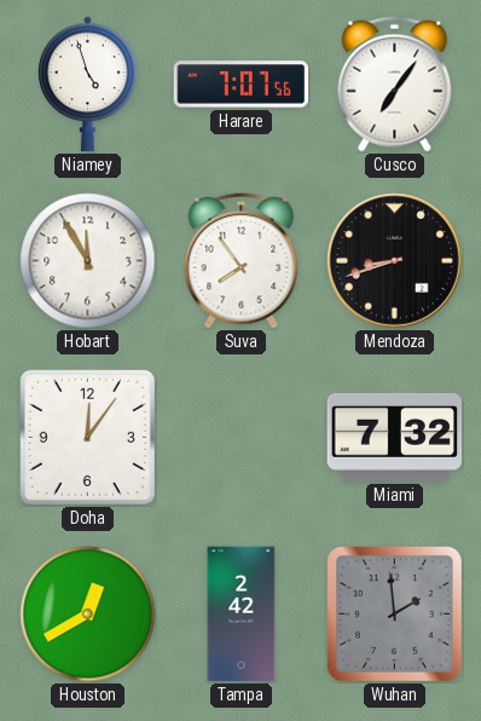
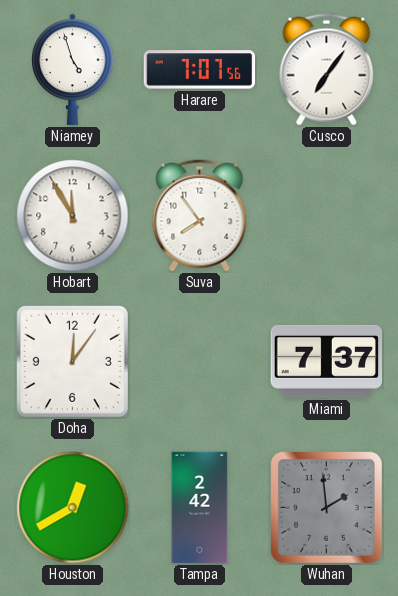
Mendoza: 8:42 -> none (395, 261)
Miami: 7:32 -> 7:37 (326, 361)
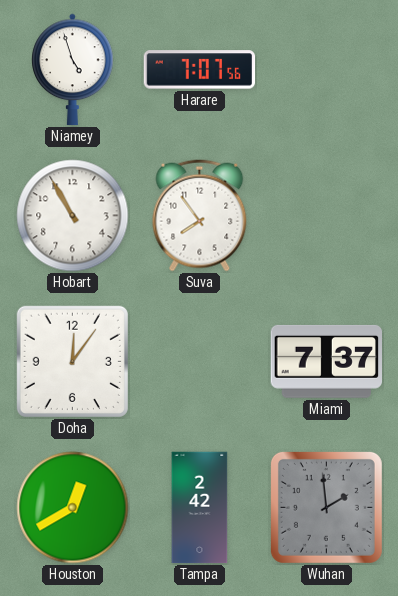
Cusco: 7:06 -> none (327, 70)
Hobart: 11:55 -> 10:55 (73, 216)
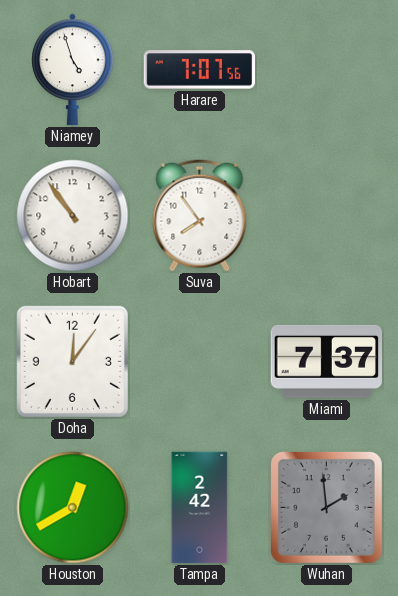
Hobart: 10:55 -> 10:54 (73, 216)
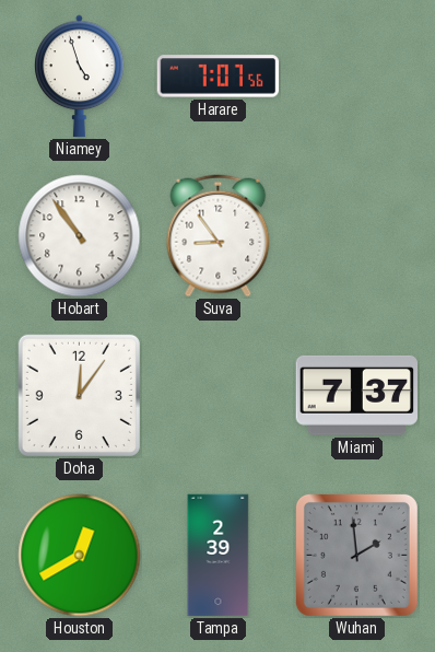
Suva: 7:54 -> 8:54 (219, 236)
Tampa: 2:42 -> 2:39 (219, 556)
